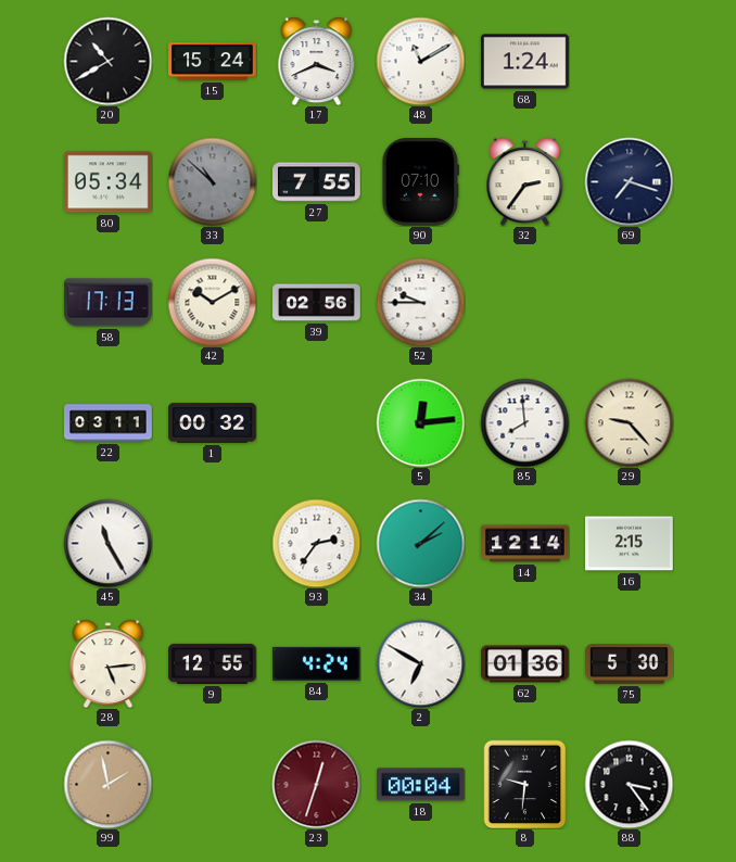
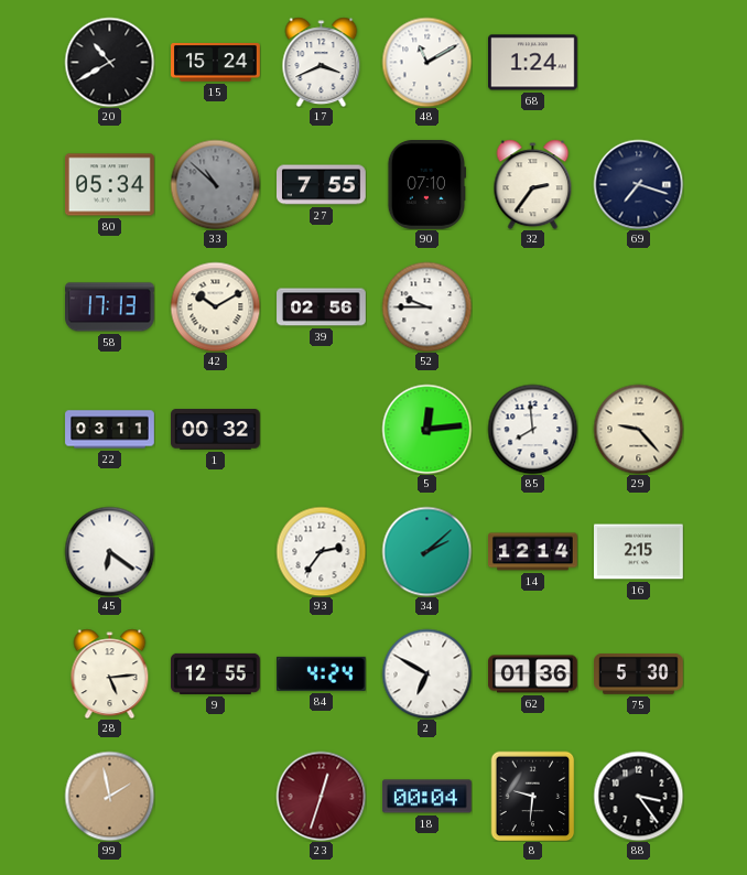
45: 11:25 -> 6:21 (109, 551)
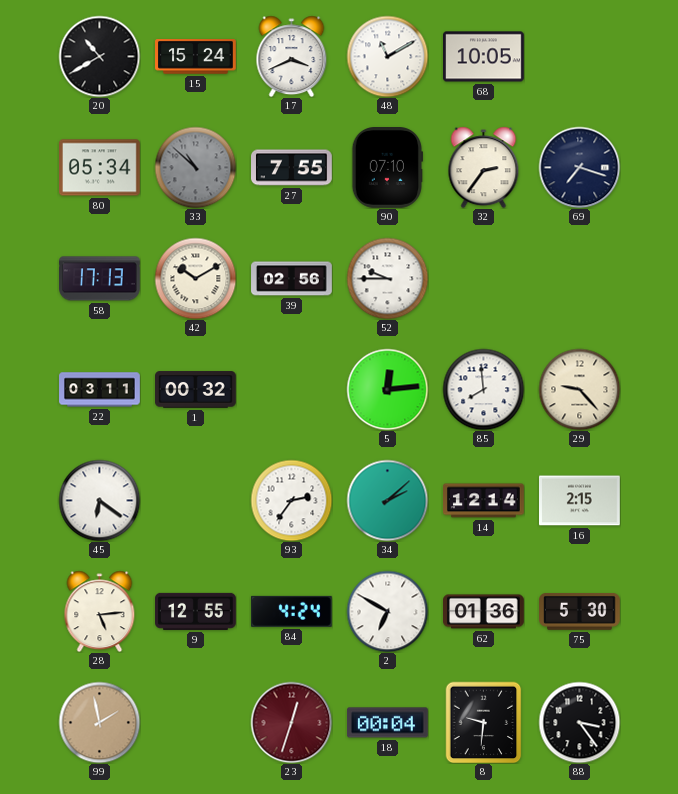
68: 1:24 -> 10:05 (484, 57)
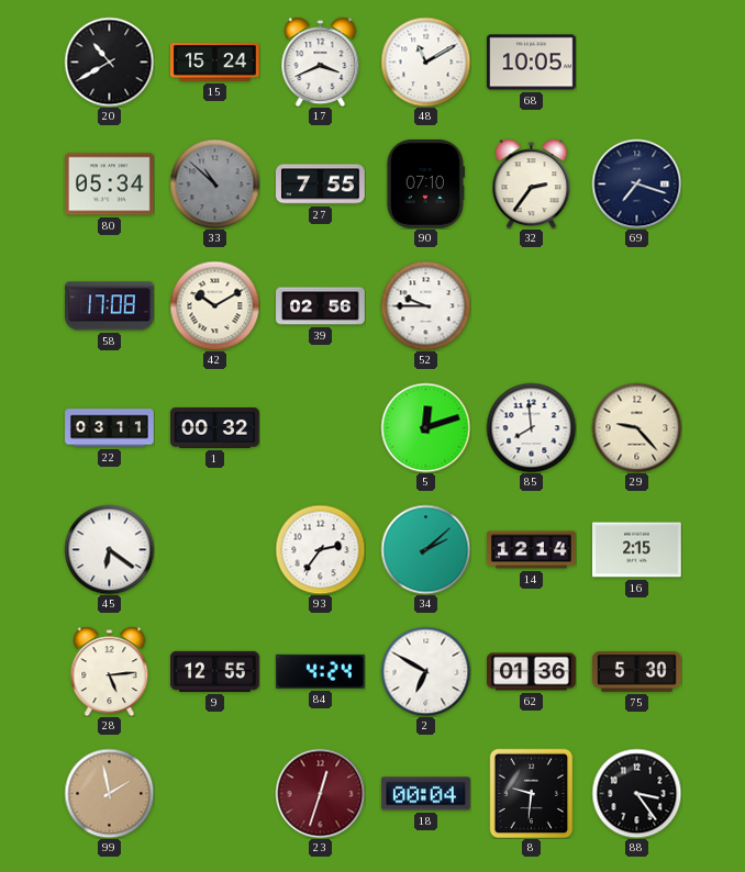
58: 17:13 -> 17:08 (110, 306)
5: 12:14 -> 12:12 (425, 427)
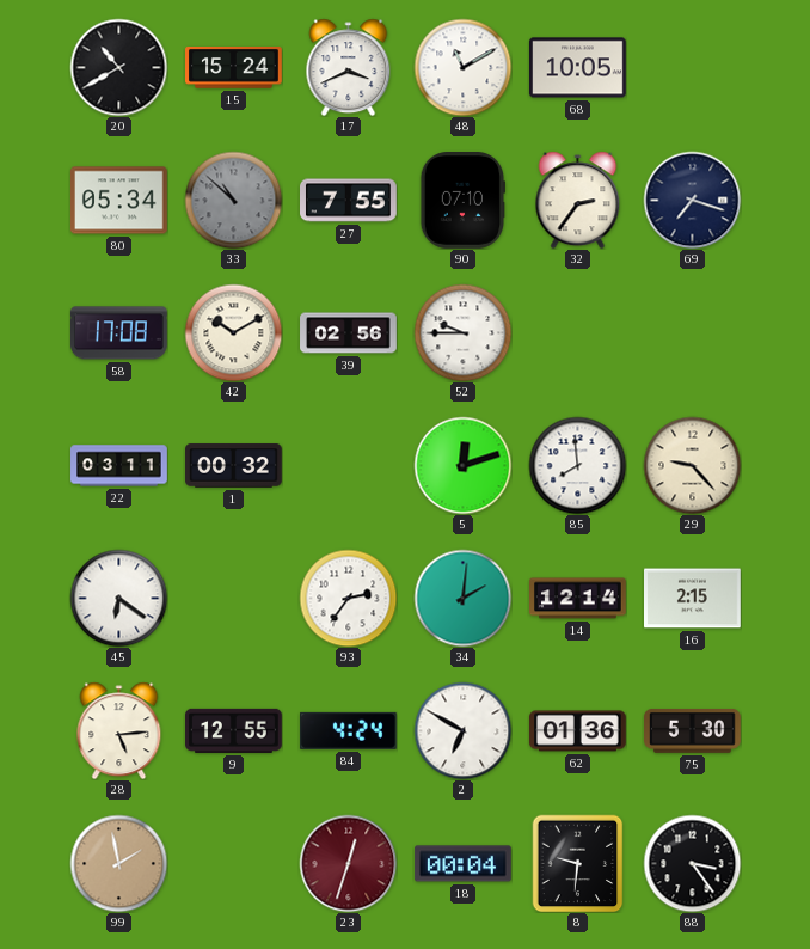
34: 2:08 -> 2:01 (462, 598)
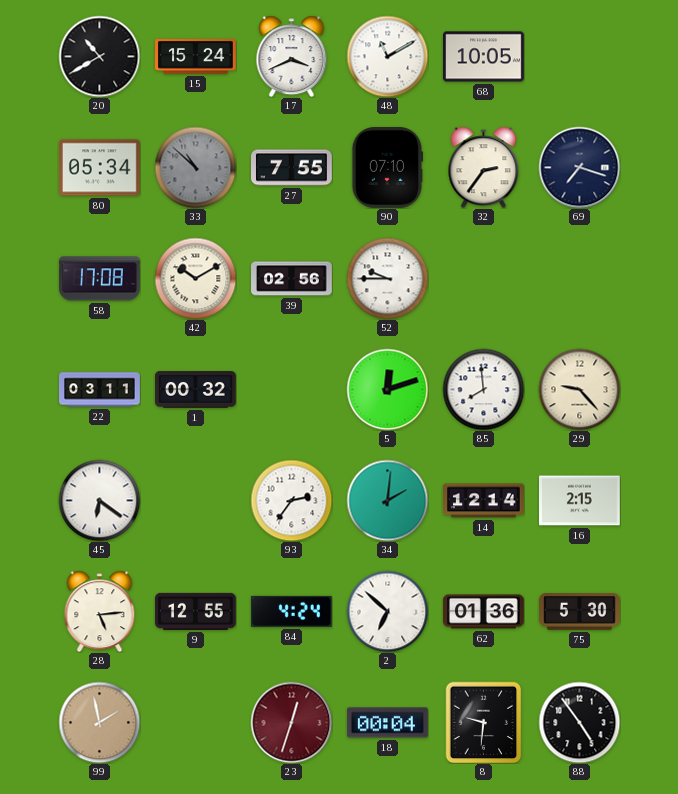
2: 6:50 -> 6:52 (387, 611)
88: 3:24 -> 4:54 (579, 722)
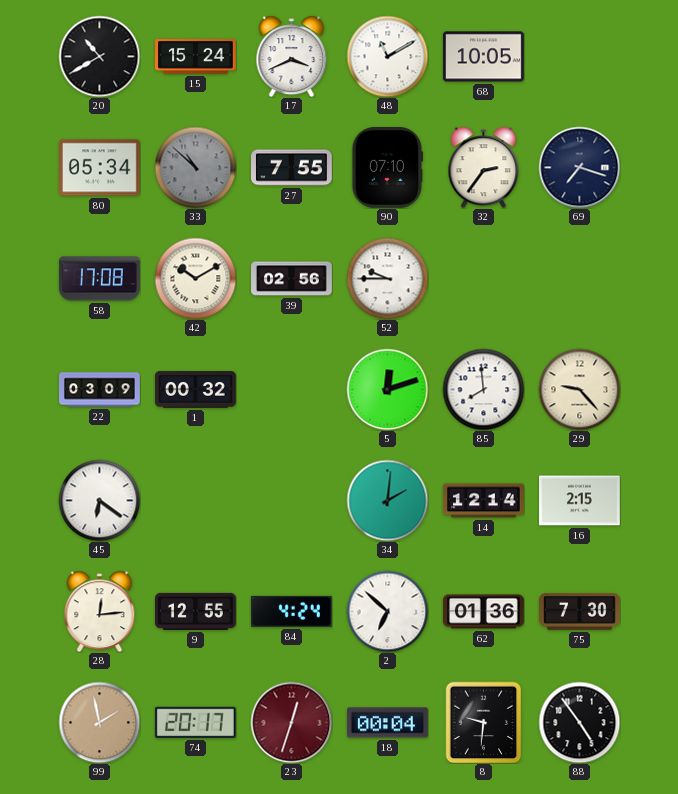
22: 03:11 -> 03:09 (100, 390)
93: 2:36 -> none (291, 500)
28: 5:14 -> 12:14 (100, 611)
75: 5:30 -> 7:30 (580, 612)
74: none -> 20:17 (195, 722)
